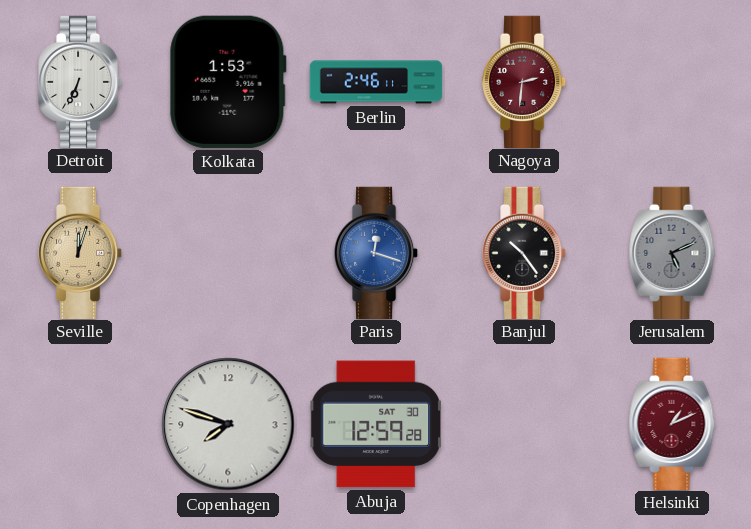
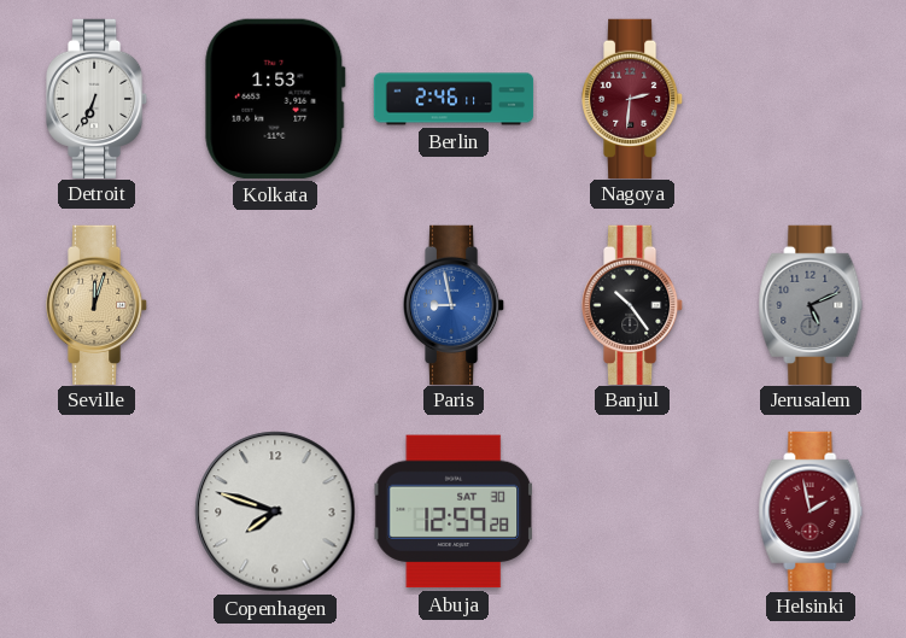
Paris: 12:18 -> 8:58 (454, 304)
Helsinki: 1:11 -> 1:58 (811, 510)
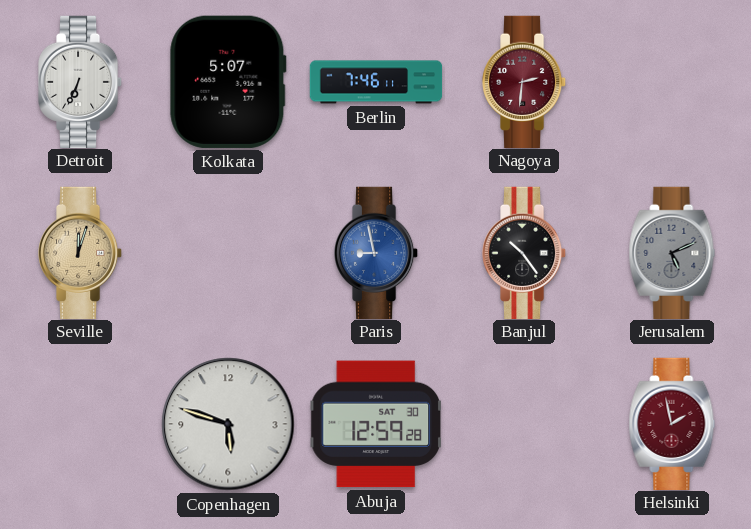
Kolkata: 1:53 -> 5:07 (228, 82)
Berlin: 2:46 -> 7:46 (376, 82)
Copenhagen: 7:48 -> 5:48 (228, 424)
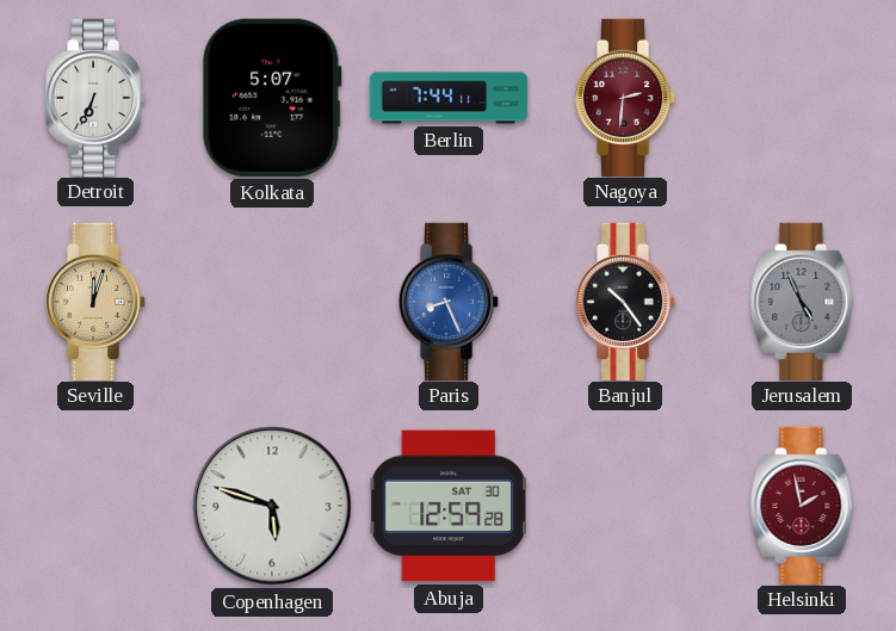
Berlin: 7:46 -> 7:44 (449, 98)
Paris: 8:58 -> 8:26 (449, 301)
Jerusalem: 5:11 -> 4:56 (802, 301)
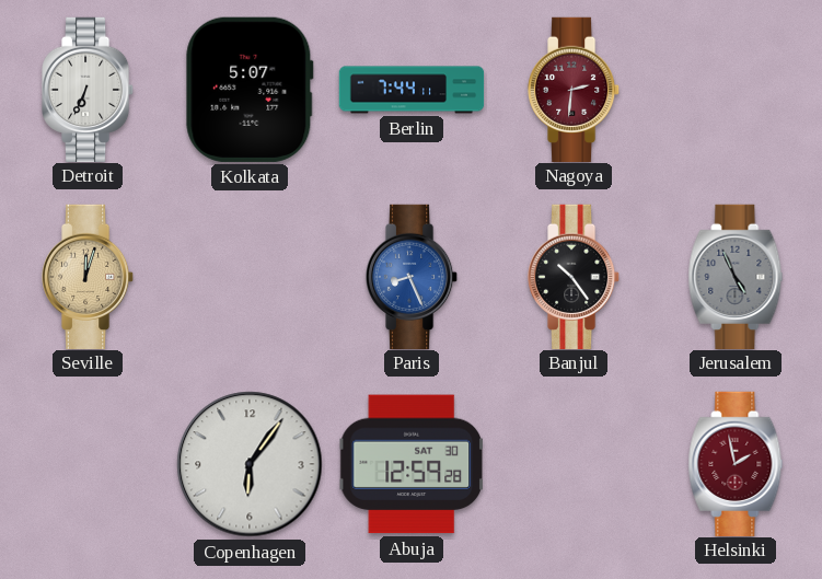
Copenhagen: 5:48 -> 6:06 (250, 464)
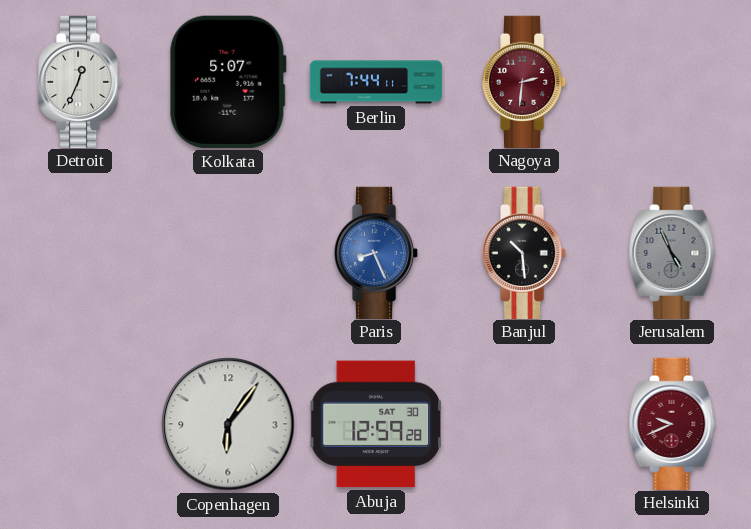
Detroit: 6:34 -> 12:34 (80, 81)
Seville: 12:03 -> none (88, 276)
Banjul: 10:24 -> 10:29 (524, 252)
Helsinki: 1:58 -> 9:41 (672, 423)
